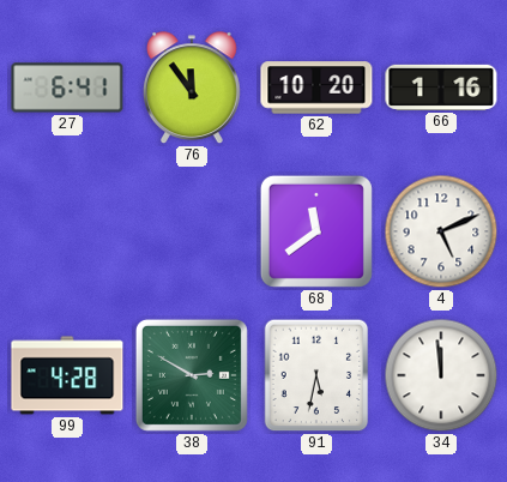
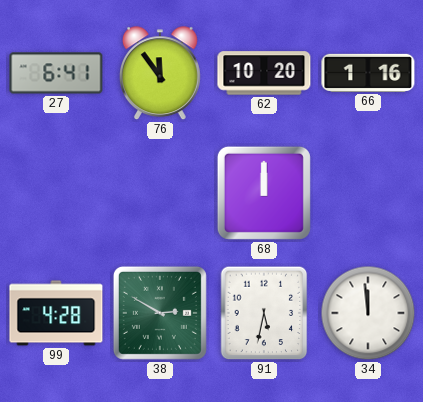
68: 11:39 -> 12:00 (264, 193)
4: 5:11 -> none (441, 231)
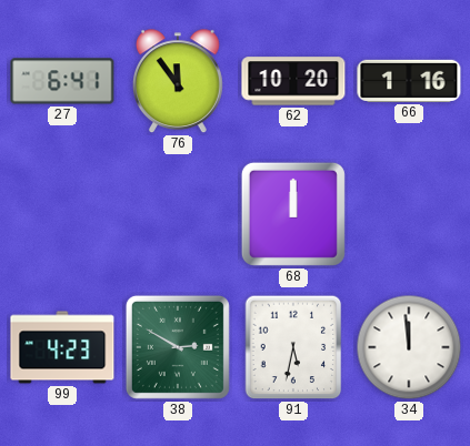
99: 4:28 -> 4:23 (62, 347)
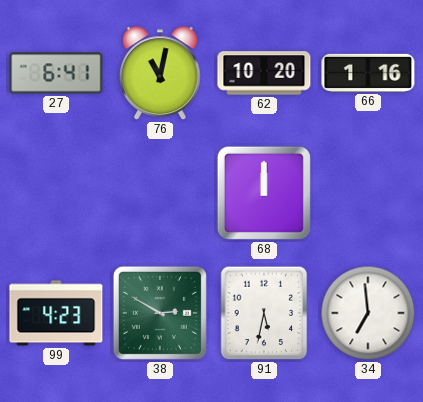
76: 11:54 -> 11:02 (160, 74)
34: 11:59 -> 6:59 (368, 313)
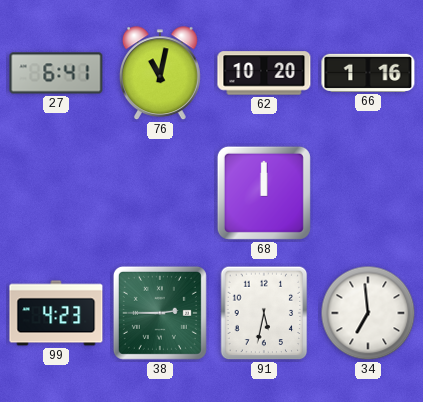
38: 2:50 -> 2:45 (160, 313)
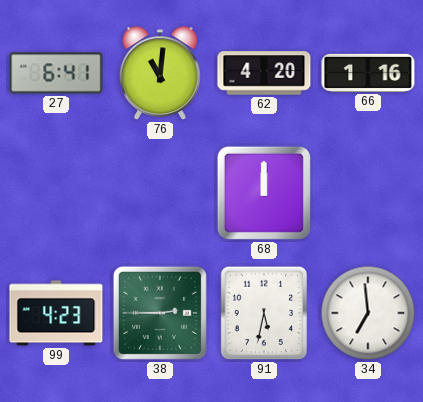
76: 11:02 -> 11:01 (160, 74)
62: 10:20 -> 4:20 (264, 73)
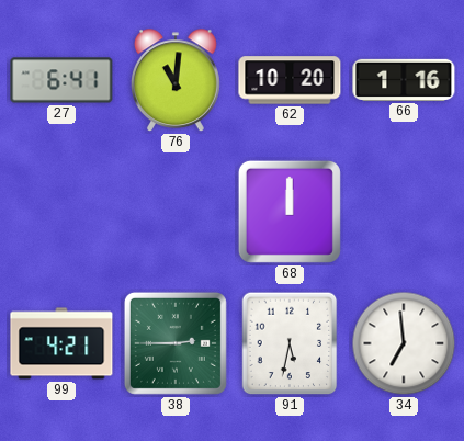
62: 4:20 -> 10:20 (290, 80)
99: 4:23 -> 4:21 (61, 343)
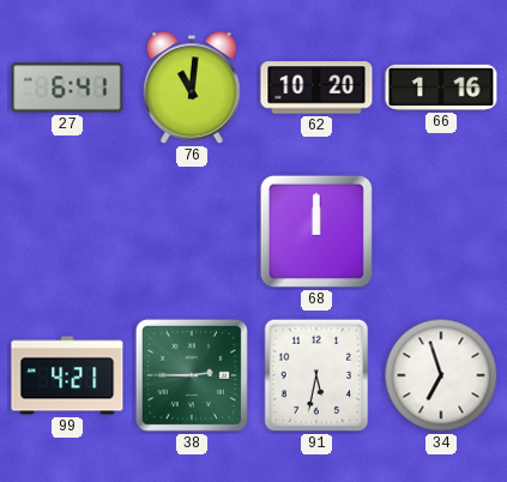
34: 6:59 -> 6:57 (441, 375)
